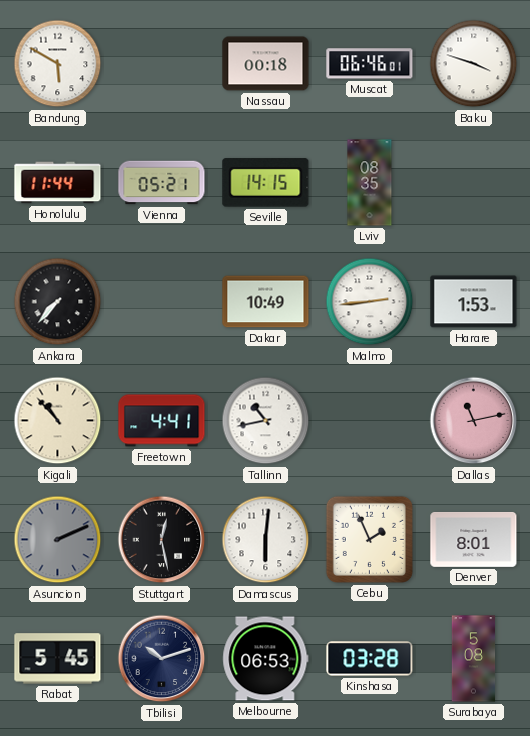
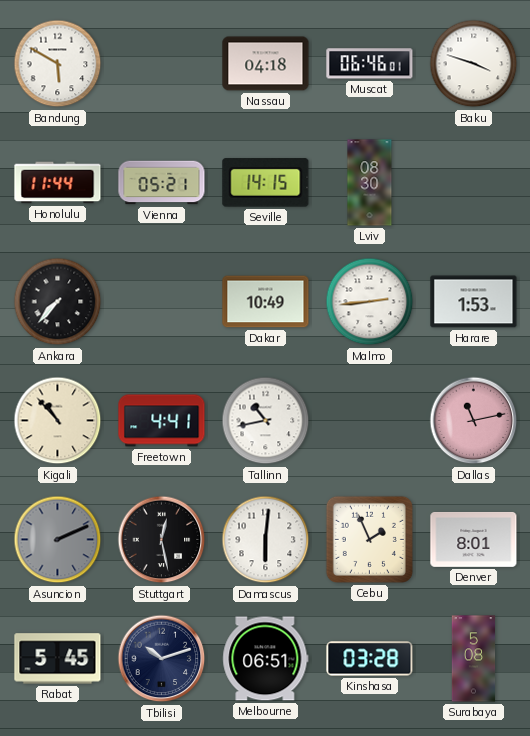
Nassau: 00:18 -> 04:18 (266, 64)
Lviv: 08:35 -> 08:30 (370, 183)
Melbourne: 06:53 -> 06:51 (266, 659)
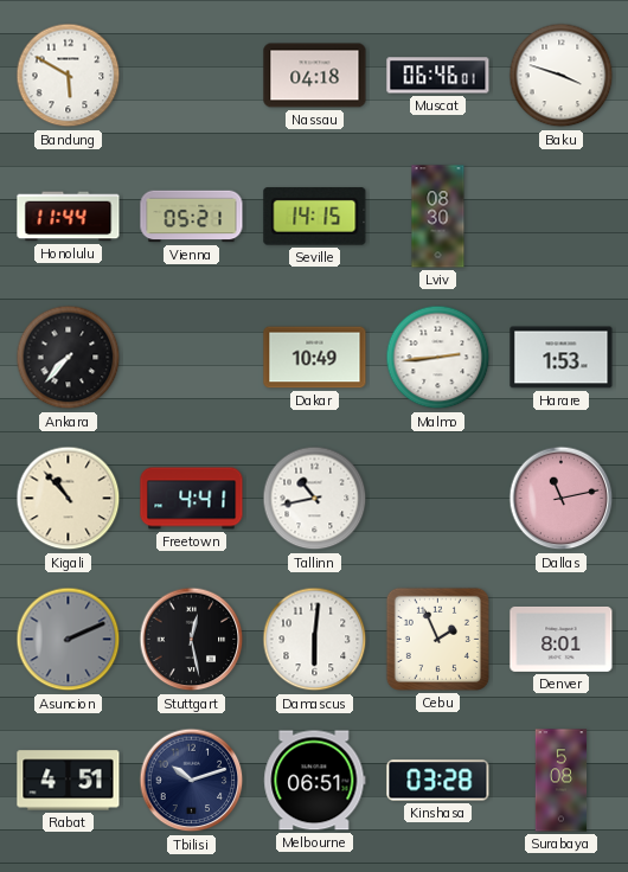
Rabat: 5:45 -> 4:51 (69, 781)
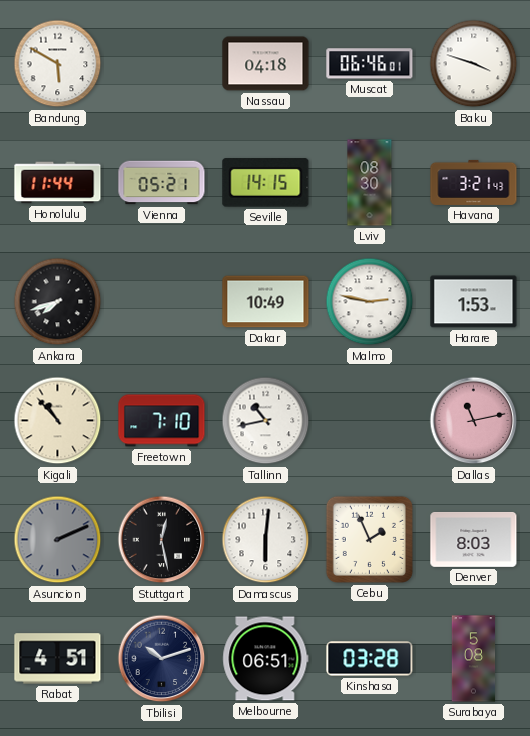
Havana: none -> 3:21 (474, 182)
Ankara: 7:37 -> 7:42 (58, 302)
Malmo: 2:44 -> 2:47 (370, 302)
Freetown: 4:41 -> 7:10 (162, 421)
Denver: 8:01 -> 8:03 (474, 539)
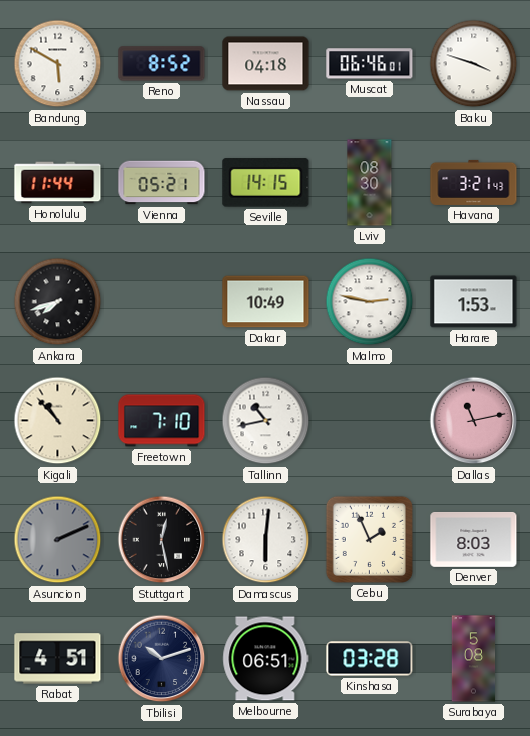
Reno: none -> 8:52 (162, 64)
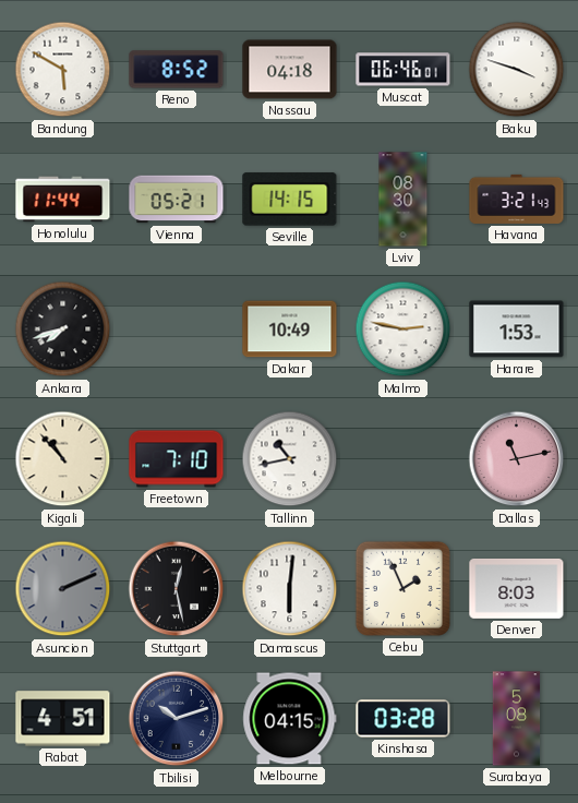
Melbourne: 06:51 -> 04:15 (290, 719)
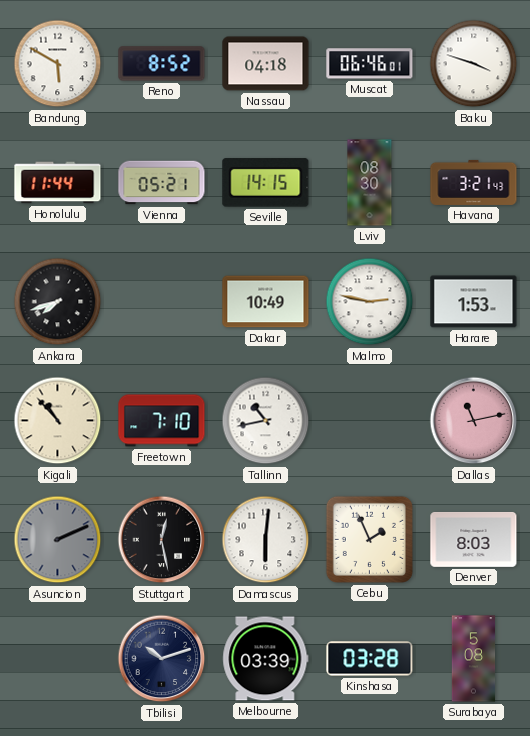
Rabat: 4:51 -> none (63, 719)
Melbourne: 04:15 -> 03:39 (266, 659)
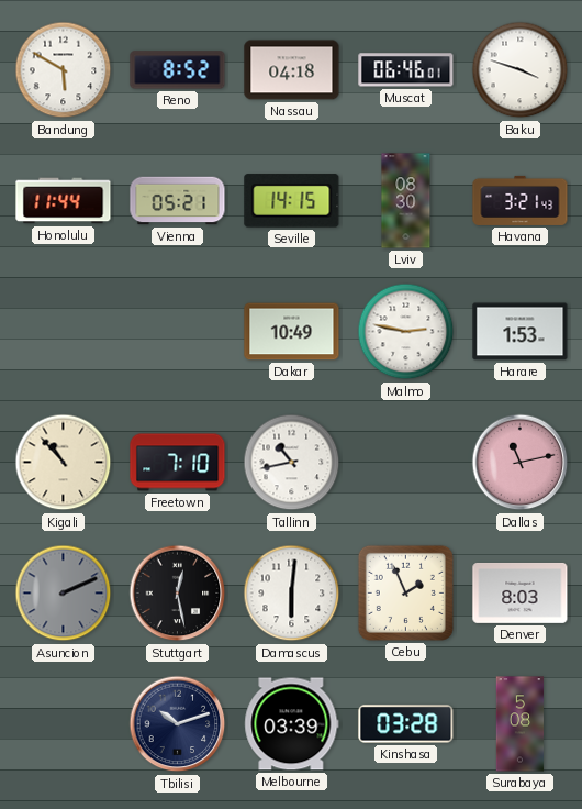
Ankara: 7:42 -> none (58, 302)
